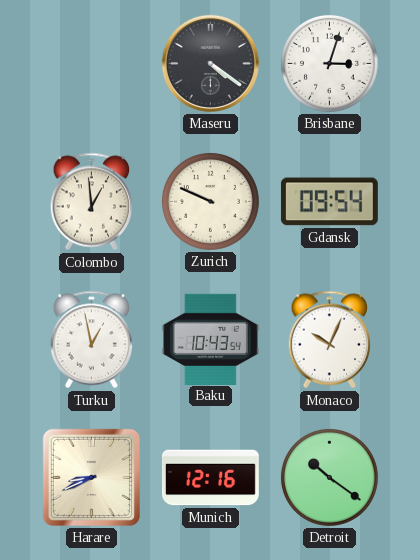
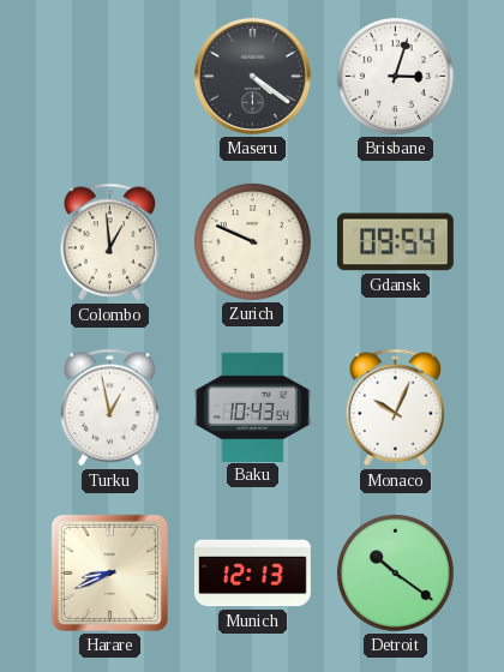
Munich: 12:16 -> 12:13 (252, 574)
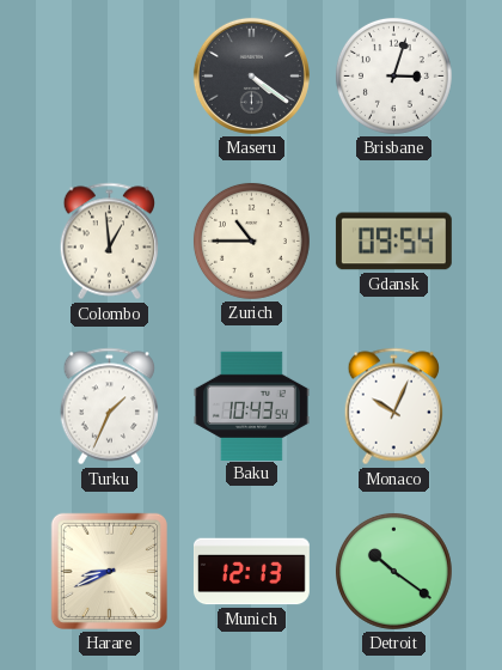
Zurich: 9:49 -> 10:45 (251, 240)
Turku: 12:58 -> 1:34 (109, 407)
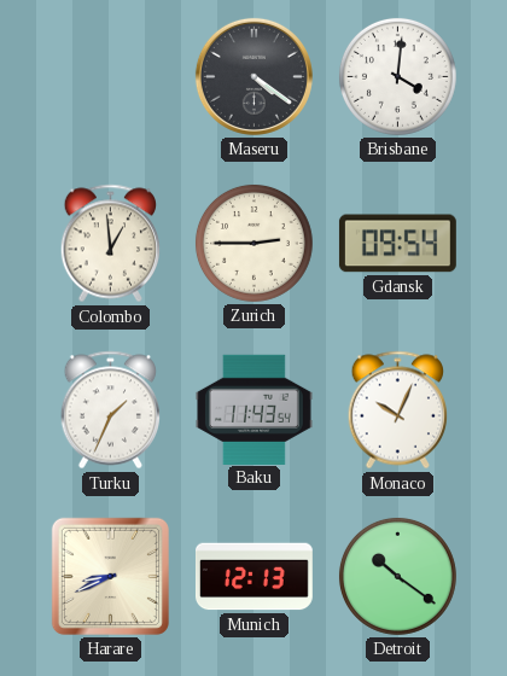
Brisbane: 3:03 -> 4:01 (397, 76)
Zurich: 10:45 -> 2:45 (253, 243)
Baku: 10:43 -> 11:43 (253, 409)
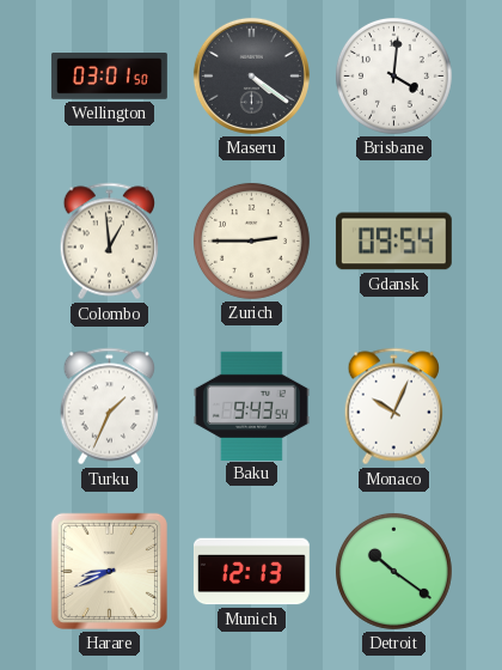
Wellington: none -> 03:01 (109, 77)
Baku: 11:43 -> 9:43 (251, 406)
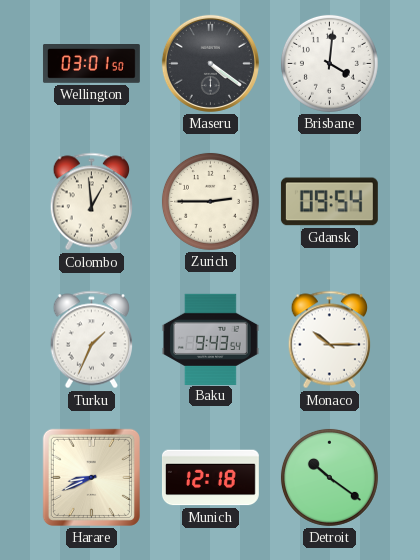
Monaco: 10:04 -> 10:15 (329, 340)
Munich: 12:13 -> 12:18 (210, 478)
